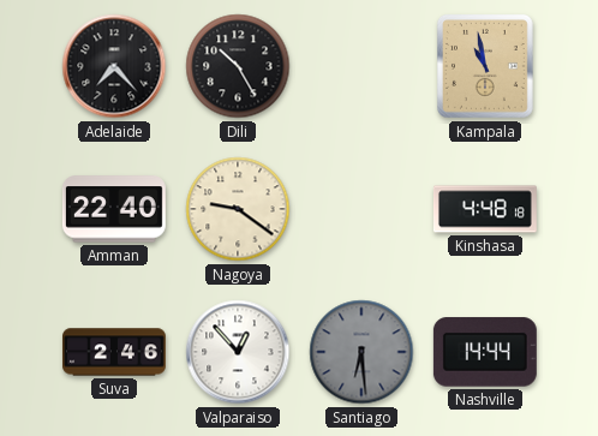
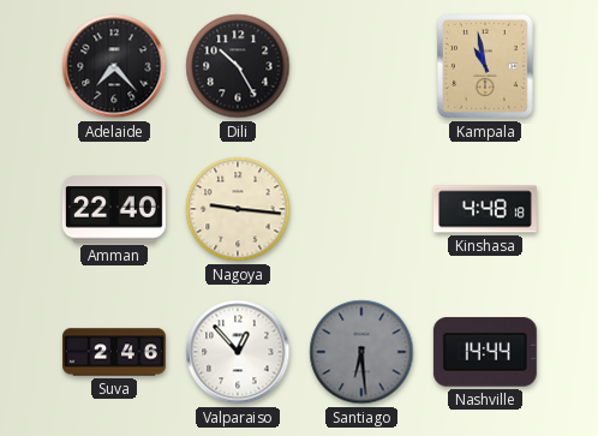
Nagoya: 9:21 -> 9:16 (238, 209)
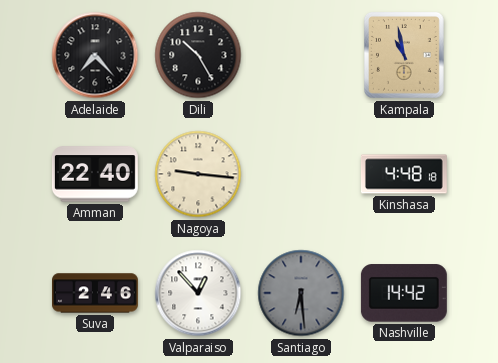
Nashville: 14:44 -> 14:42 (404, 293)
